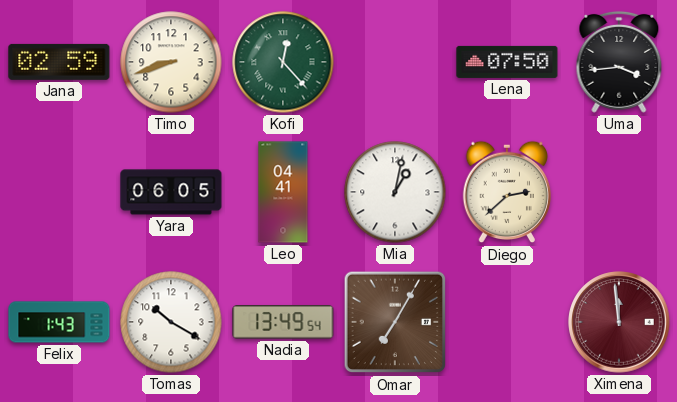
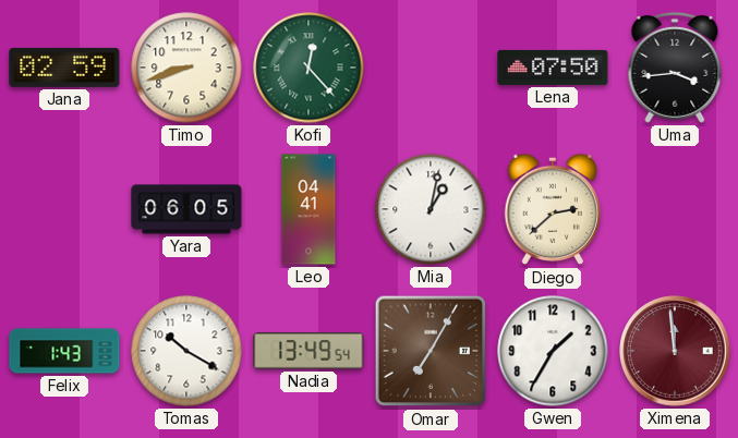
Gwen: none -> 1:35 (553, 351)
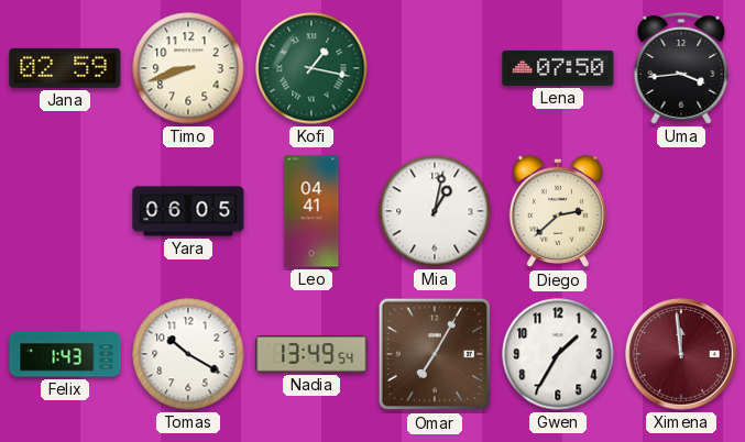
Kofi: 12:23 -> 1:17 (311, 68)
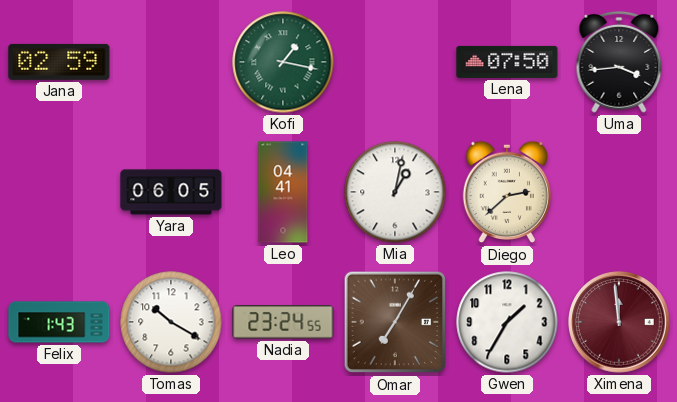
Timo: 8:42 -> none (188, 68)
Nadia: 13:49 -> 23:24 (283, 322)
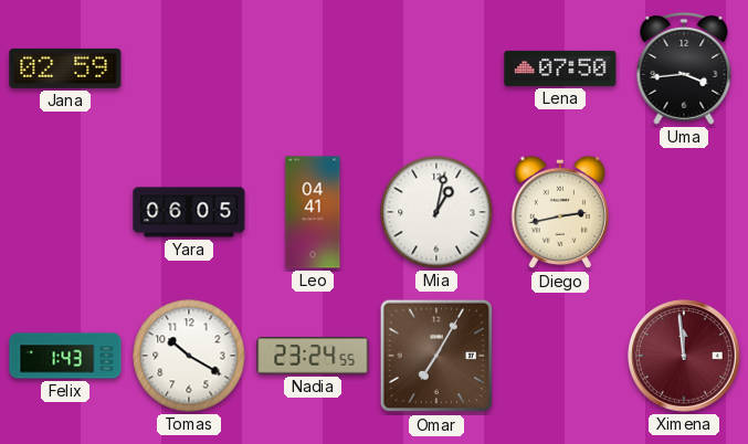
Kofi: 1:17 -> none (283, 62)
Diego: 2:38 -> 2:43 (559, 212)
Gwen: 1:35 -> none (507, 322)
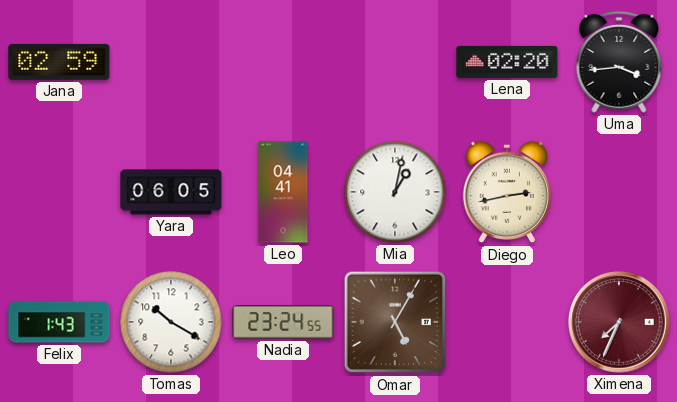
Lena: 07:50 -> 02:20 (507, 62)
Omar: 7:05 -> 5:05 (395, 322)
Ximena: 11:59 -> 7:34 (619, 322)
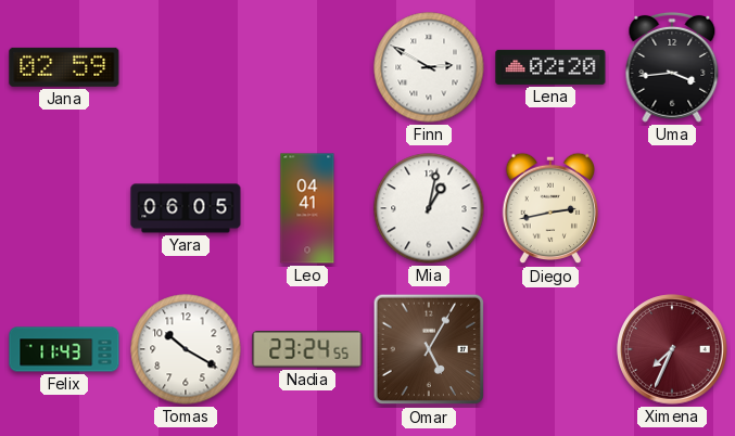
Finn: none -> 2:50 (429, 67)
Felix: 1:43 -> 11:43 (64, 349)
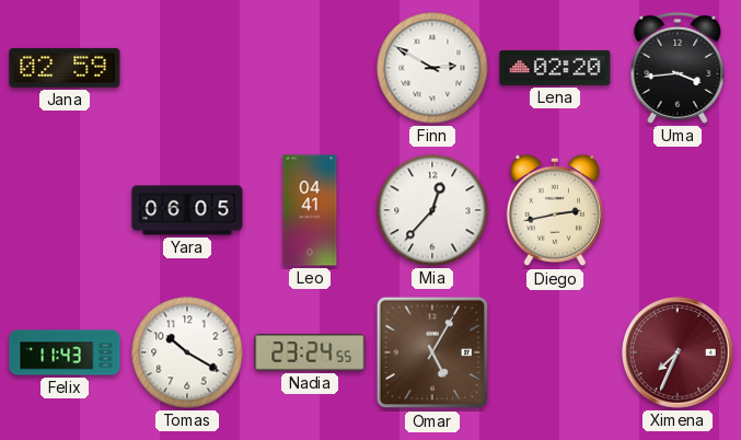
Mia: 1:02 -> 12:37 (432, 210)
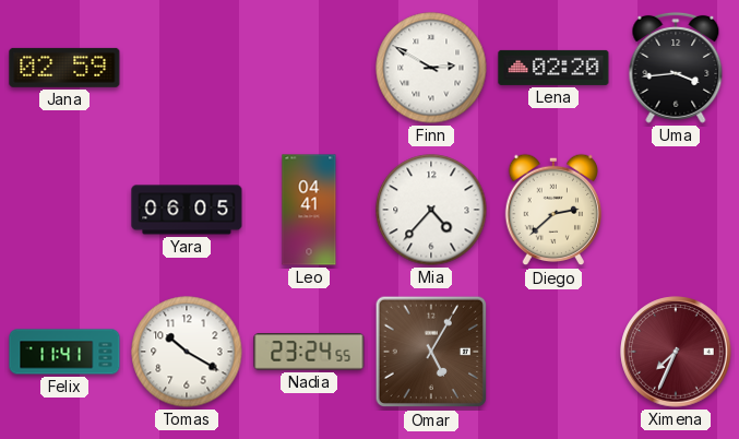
Mia: 12:37 -> 4:37 (431, 210)
Diego: 2:43 -> 2:38 (552, 210)
Felix: 11:43 -> 11:41 (64, 352)
